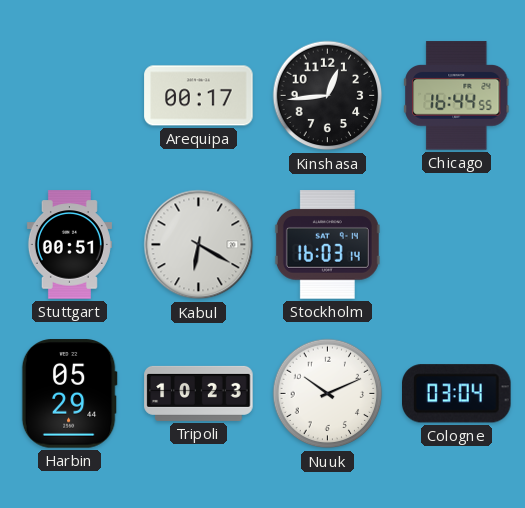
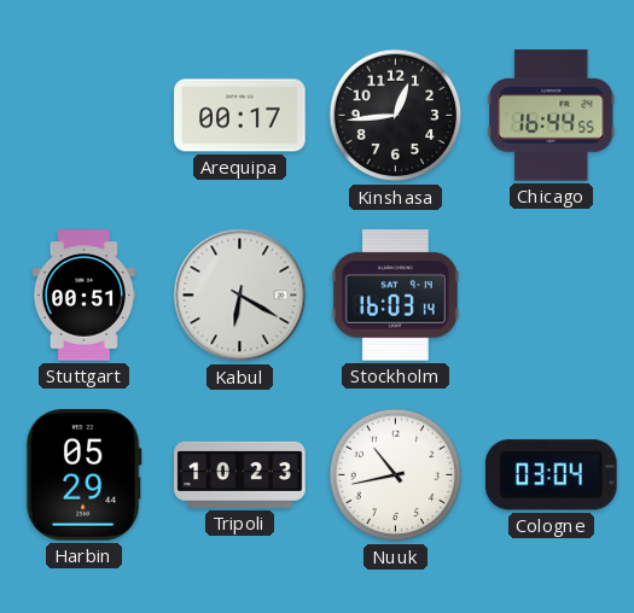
Nuuk: 10:11 -> 10:43 (396, 475)
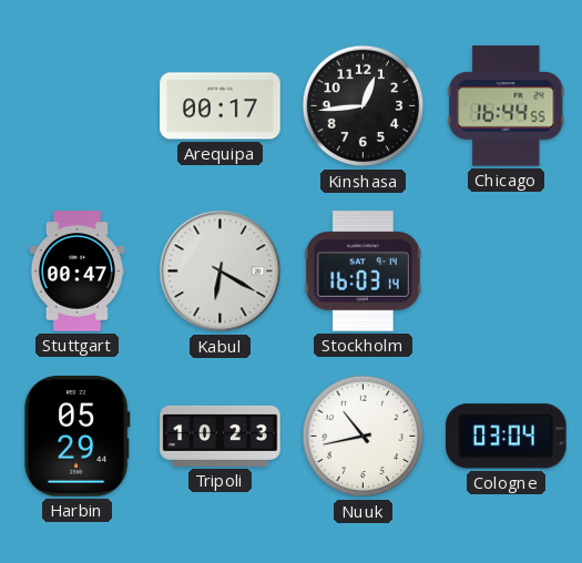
Stuttgart: 00:51 -> 00:47 (76, 272)
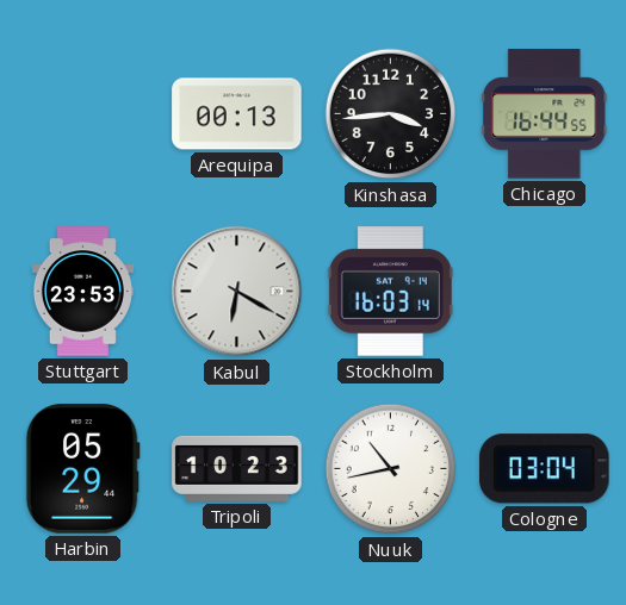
Arequipa: 00:17 -> 00:13 (237, 114)
Kinshasa: 12:44 -> 3:44 (391, 114)
Stuttgart: 00:47 -> 23:53 (82, 292)
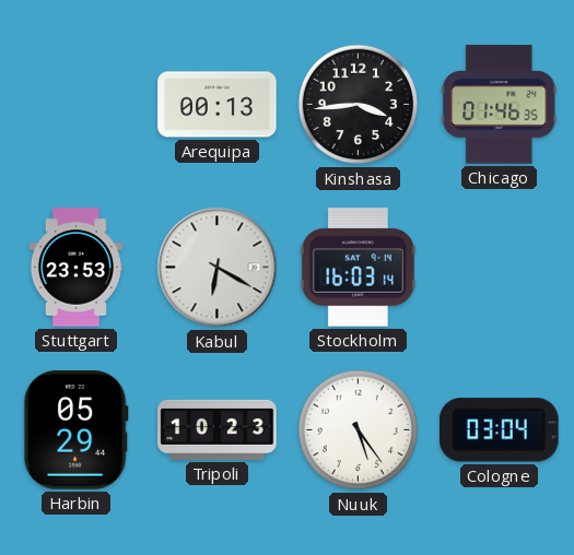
Chicago: 16:44 -> 01:46 (500, 105)
Nuuk: 10:43 -> 5:24 (359, 430)
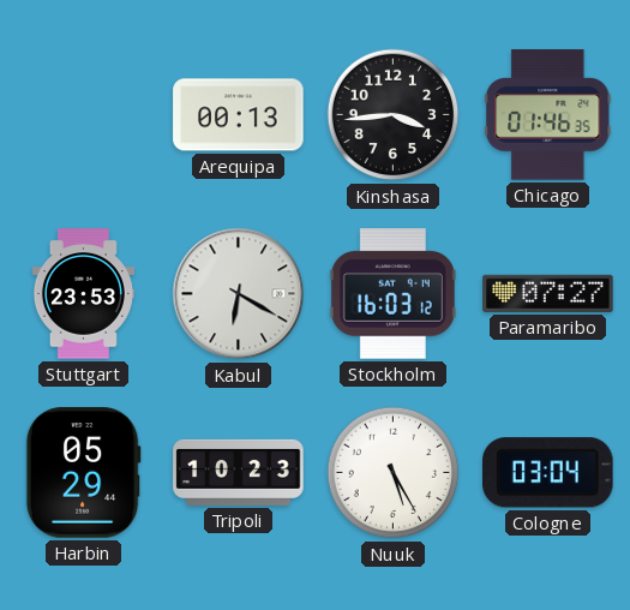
Stockholm: 16:03:14 -> 16:03:12 (392, 294)
Paramaribo: none -> 07:27 (548, 293)
Nuuk: 5:24 -> 5:25 (394, 473)
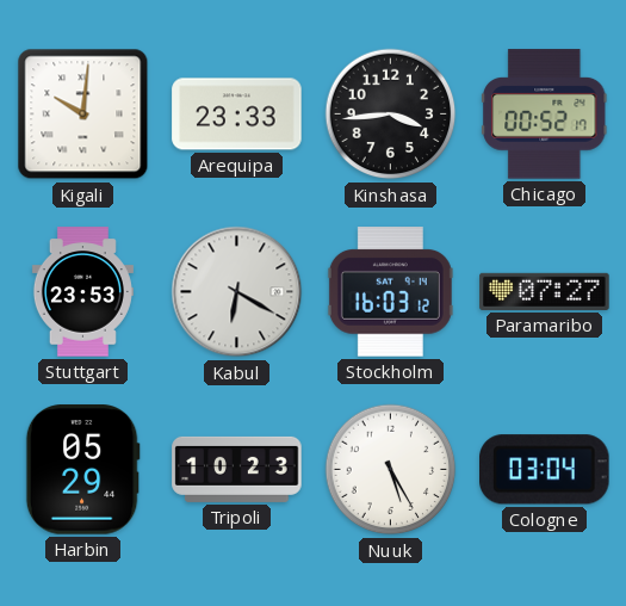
Kigali: none -> 10:01 (83, 115)
Arequipa: 00:13 -> 23:33 (237, 115)
Chicago: 01:46 -> 00:52 (545, 115)
